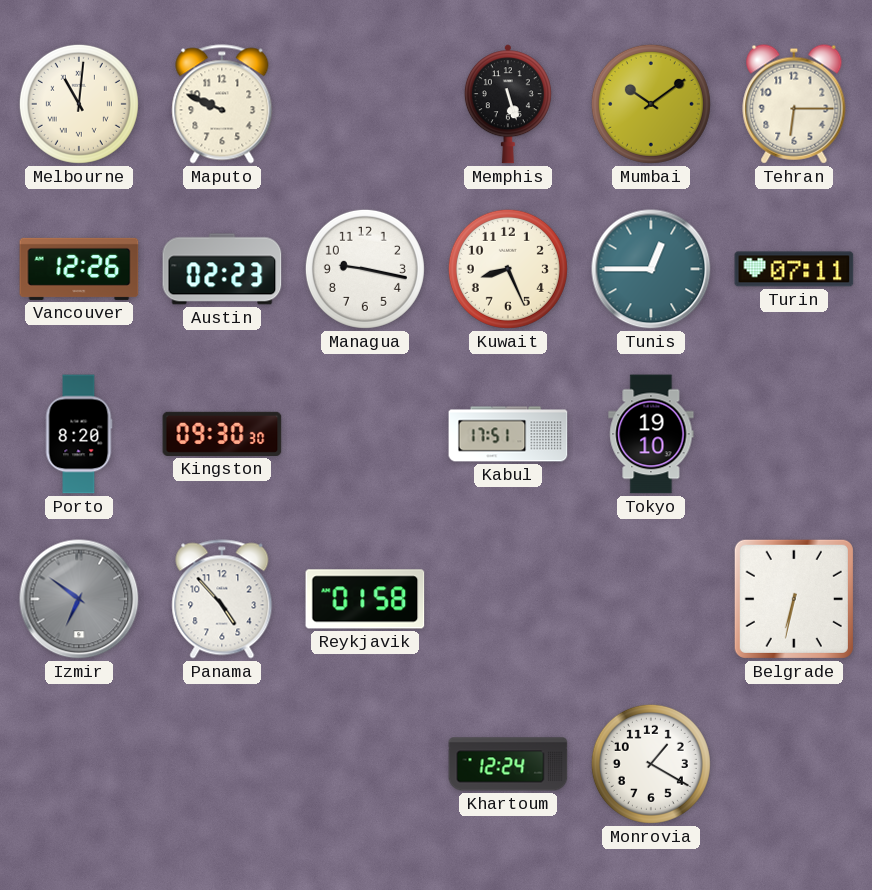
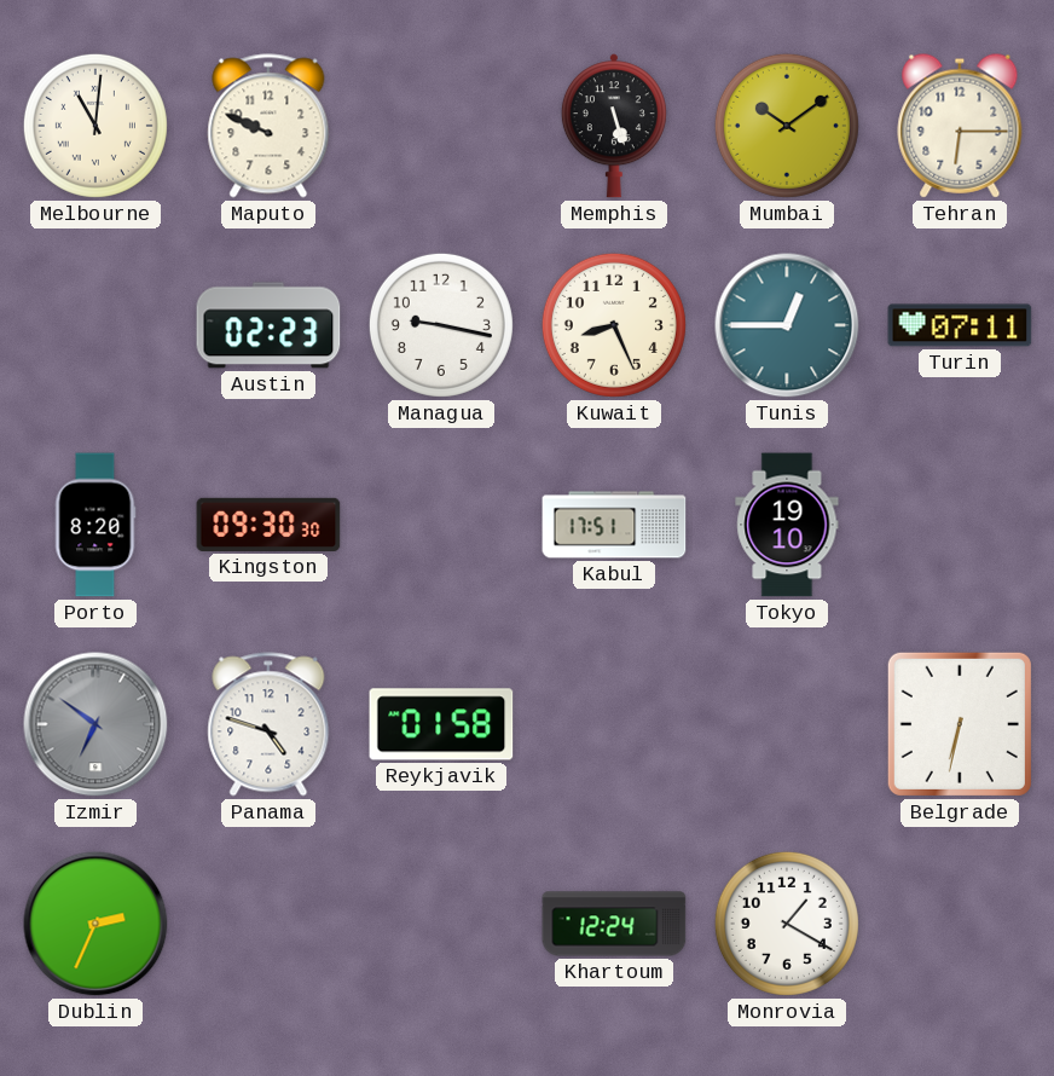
Vancouver: 12:26 -> none (79, 269)
Panama: 4:53 -> 4:48 (268, 724)
Dublin: none -> 2:34 (95, 924)
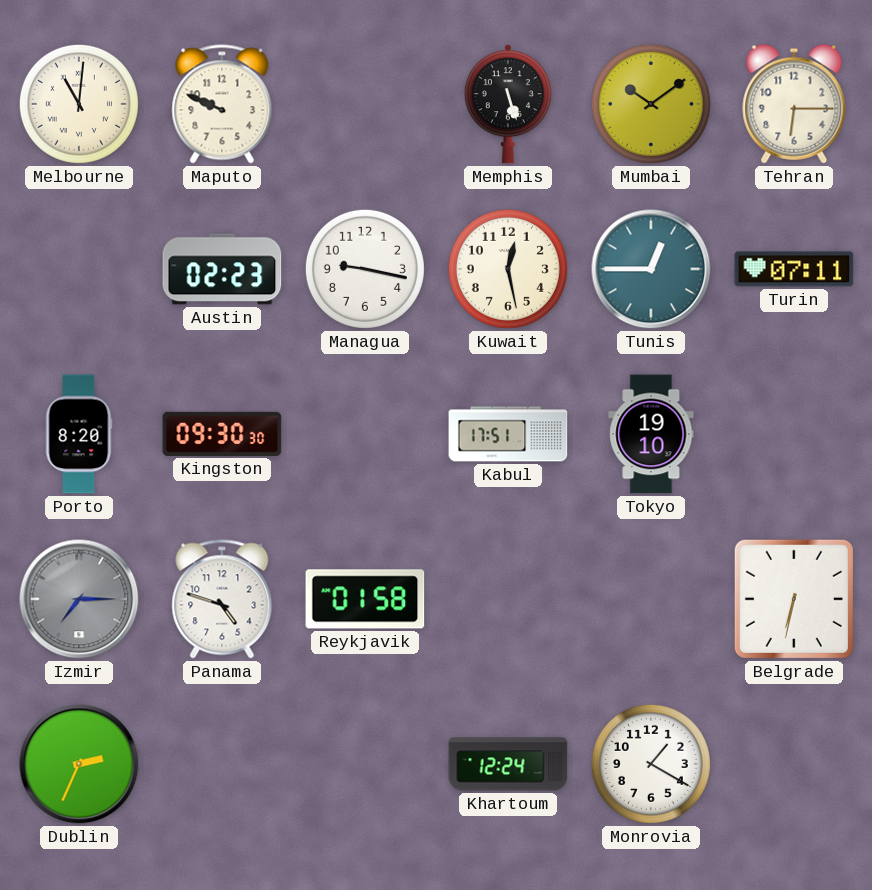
Kuwait: 8:26 -> 12:28 (508, 269)
Izmir: 6:51 -> 7:15 (79, 599)
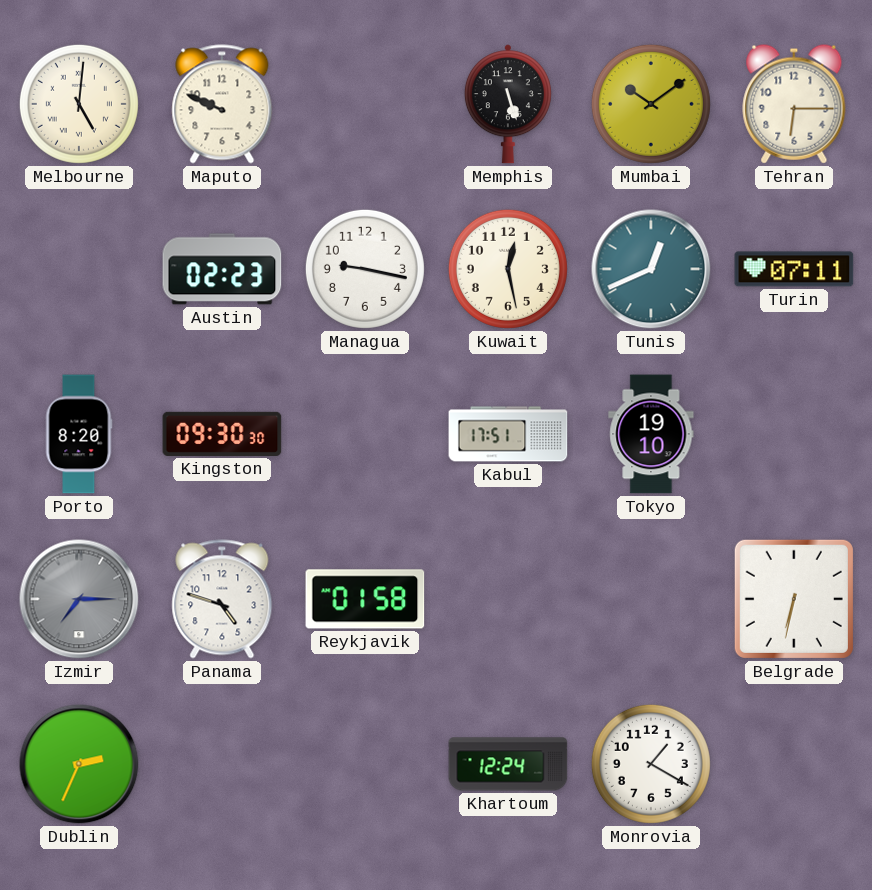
Melbourne: 11:01 -> 5:01 (79, 104)
Tunis: 12:45 -> 12:41 (651, 269)
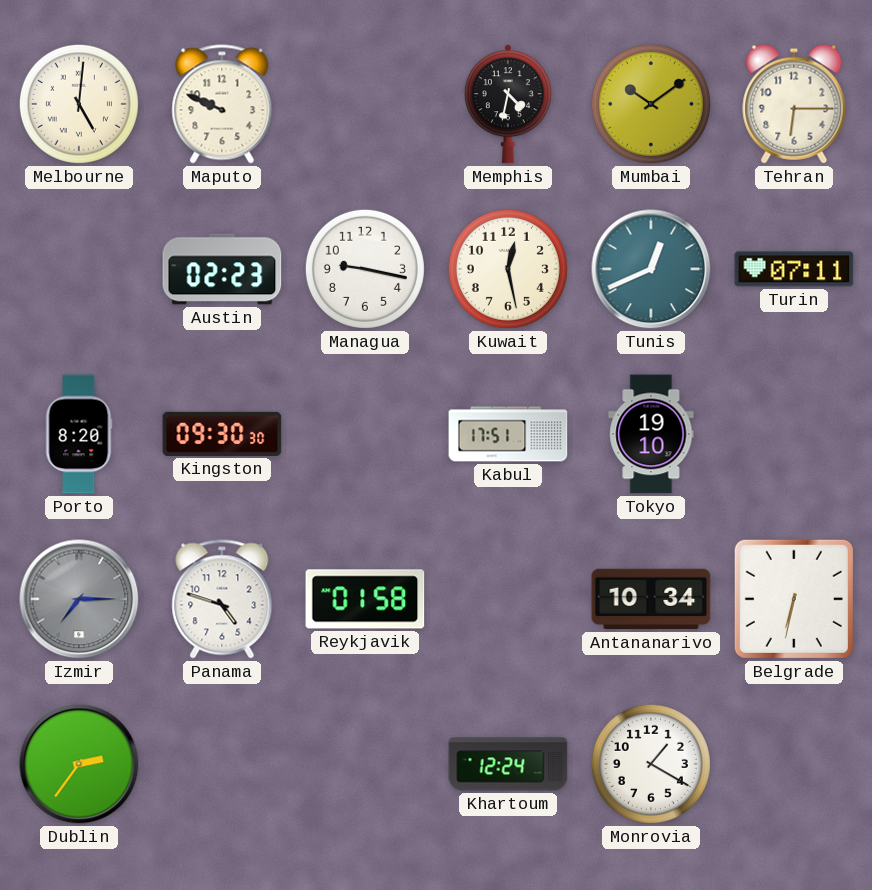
Memphis: 5:27 -> 4:32 (508, 104)
Antananarivo: none -> 10:34 (651, 599)
Dublin: 2:34 -> 2:36 (79, 764)
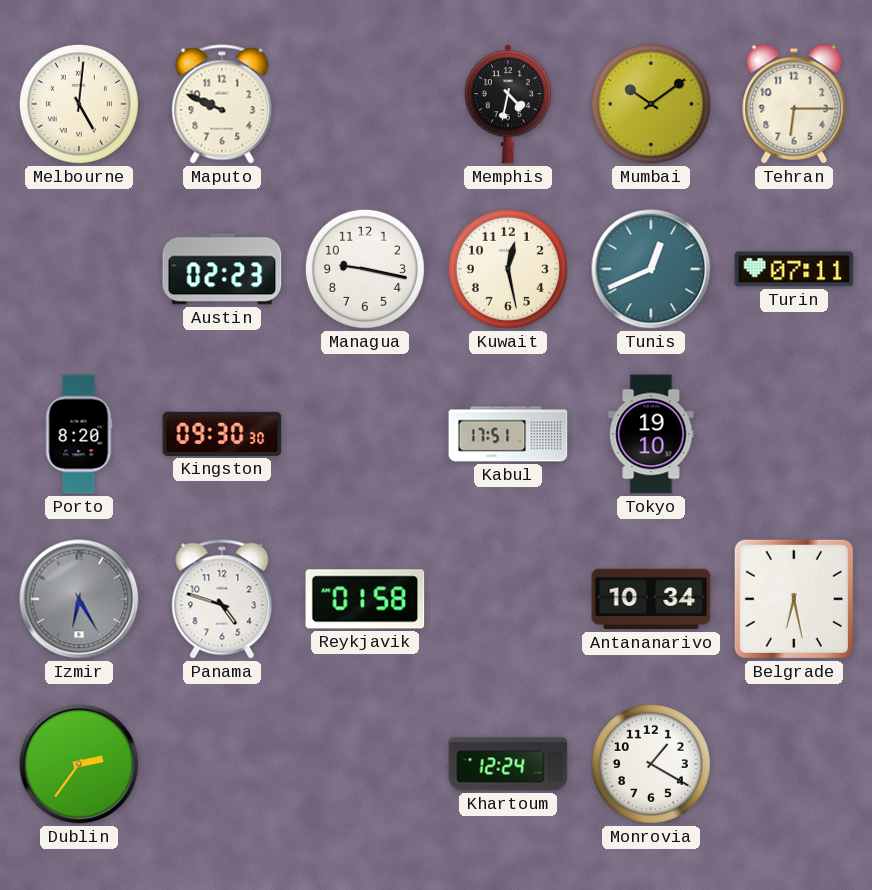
Izmir: 7:15 -> 6:25 (79, 599)
Belgrade: 6:32 -> 6:28 (794, 599)
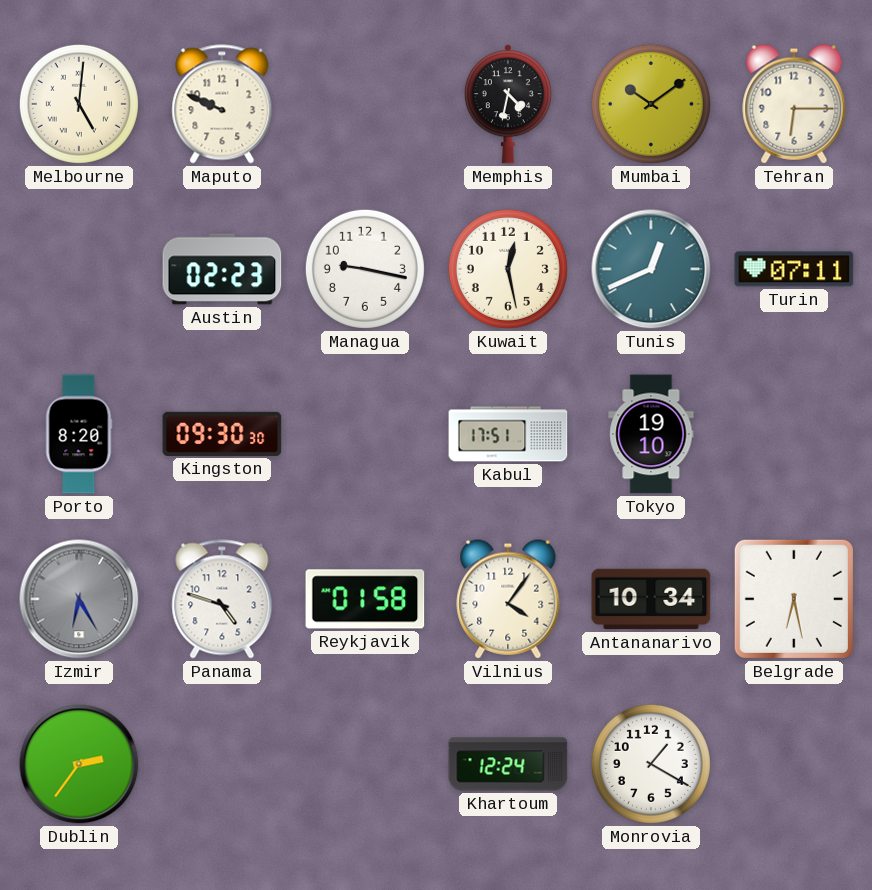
Vilnius: none -> 4:06 (508, 599)
